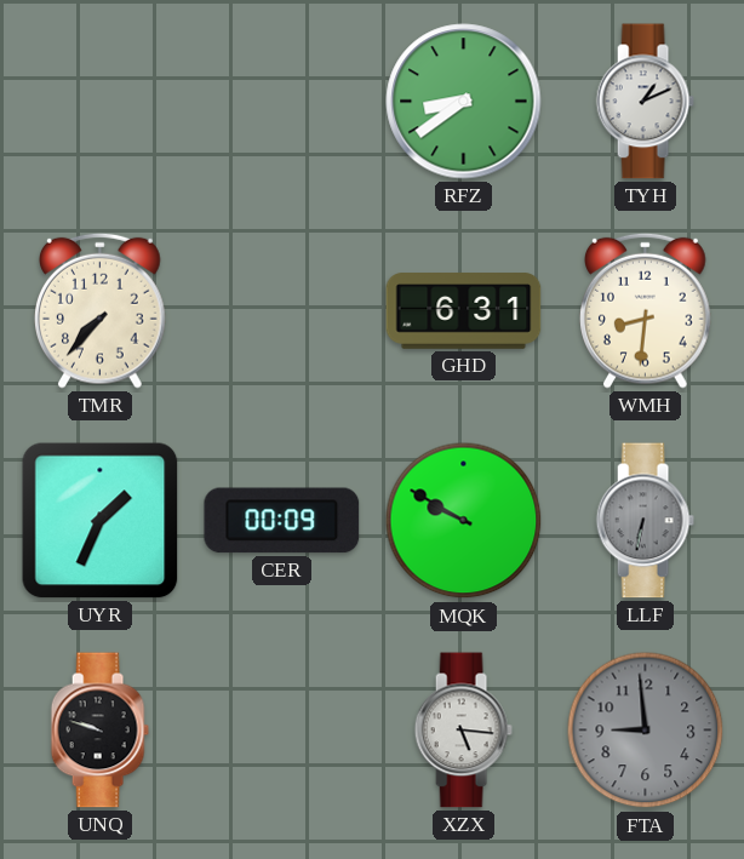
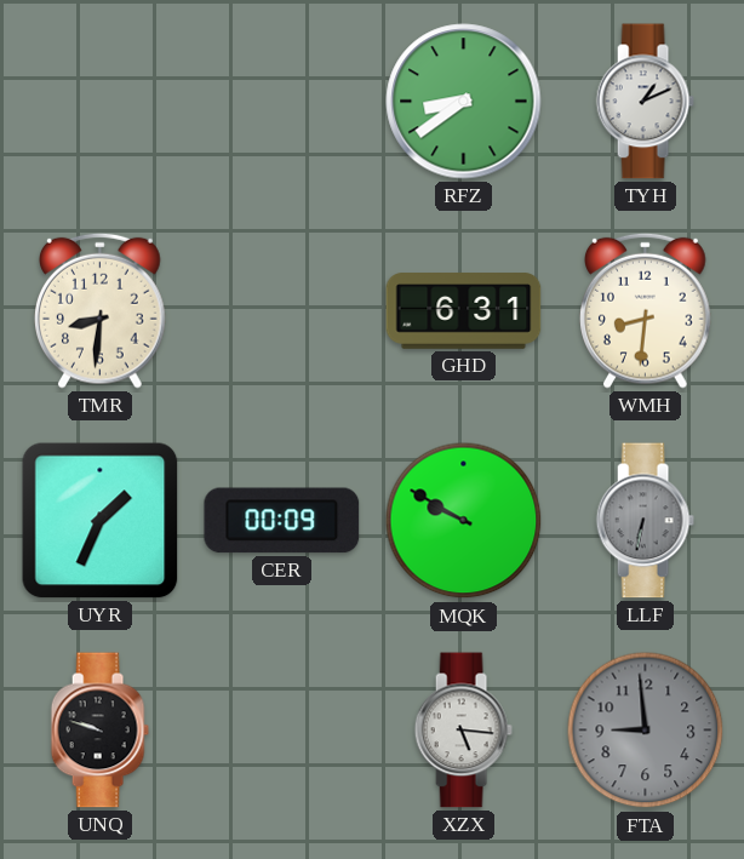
TMR: 7:37 -> 8:31 (101, 310)
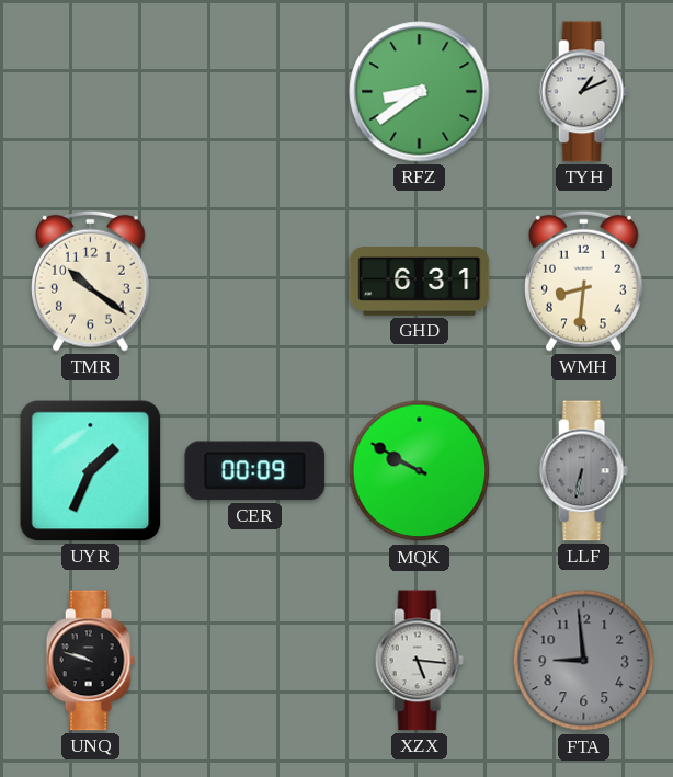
TMR: 8:31 -> 10:21 (91, 281)
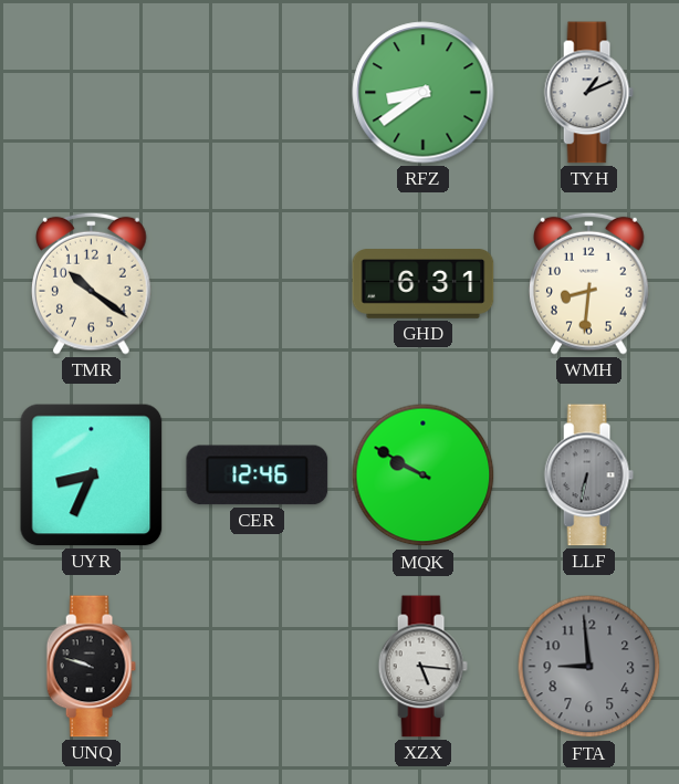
UYR: 1:34 -> 8:34 (92, 475)
CER: 00:09 -> 12:46 (258, 475)
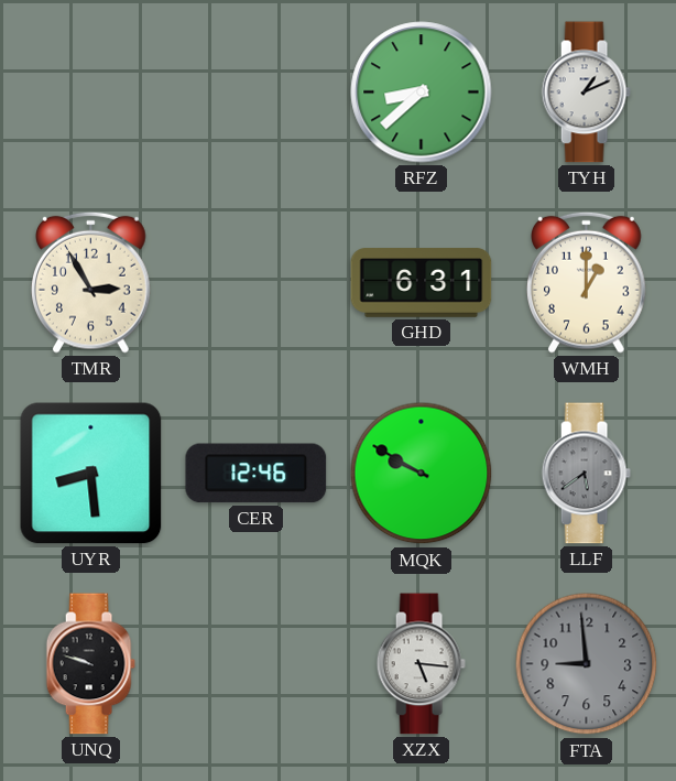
RFZ: 8:39 -> 8:38 (422, 93)
TMR: 10:21 -> 2:55 (91, 282)
WMH: 8:31 -> 1:00 (587, 282)
UYR: 8:34 -> 8:29 (91, 474)
LLF: 6:32 -> 5:39 (586, 474)
